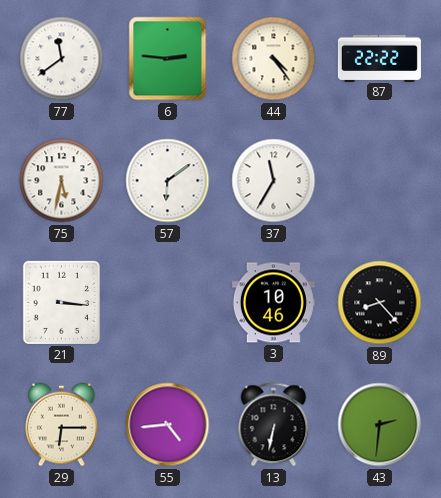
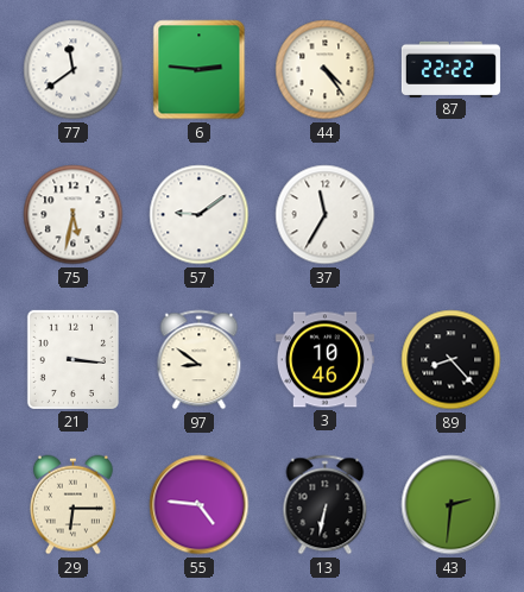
57: 6:09 -> 9:09 (200, 215)
97: none -> 8:51 (200, 360)
55: 4:44 -> 4:46 (200, 505)
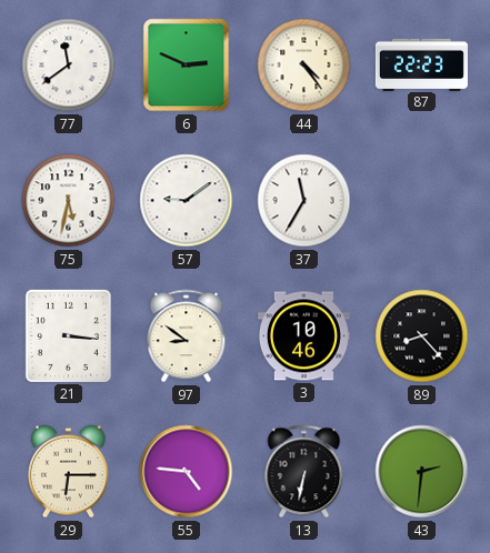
6: 2:46 -> 2:49 (187, 66)
87: 22:22 -> 22:23 (421, 64)
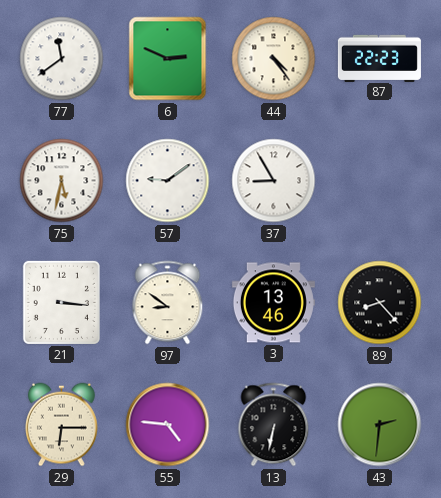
37: 11:35 -> 8:55 (274, 181)
3: 10:46 -> 13:46 (273, 303)
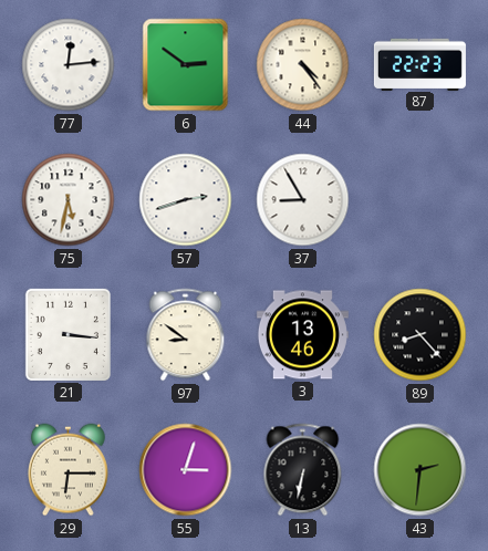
77: 11:39 -> 12:14 (69, 65)
6: 2:49 -> 2:51 (186, 65)
57: 9:09 -> 2:42 (186, 200)
55: 4:46 -> 3:03 (186, 470)
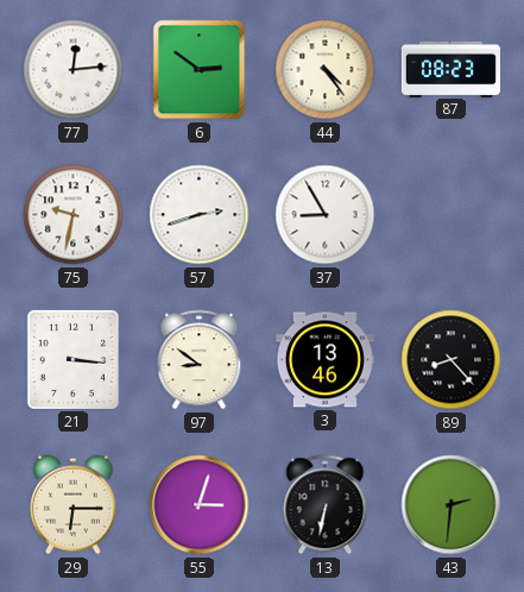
87: 22:23 -> 08:23 (450, 69)
75: 5:32 -> 9:32 (74, 215)
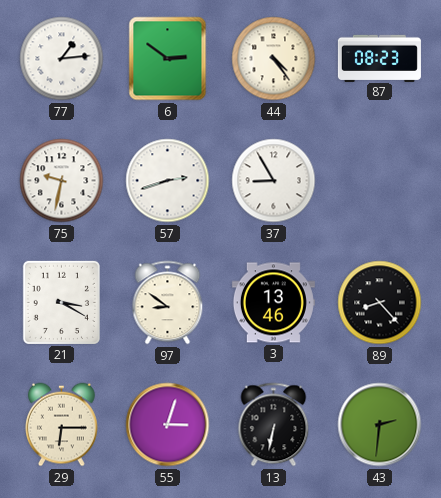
77: 12:14 -> 1:14 (62, 59)
21: 3:16 -> 3:20 (61, 302)
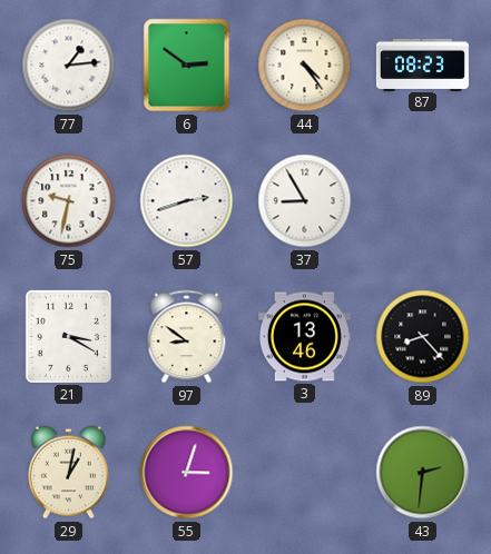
29: 6:15 -> 1:02 (69, 473)
13: 6:32 -> none (274, 425)
